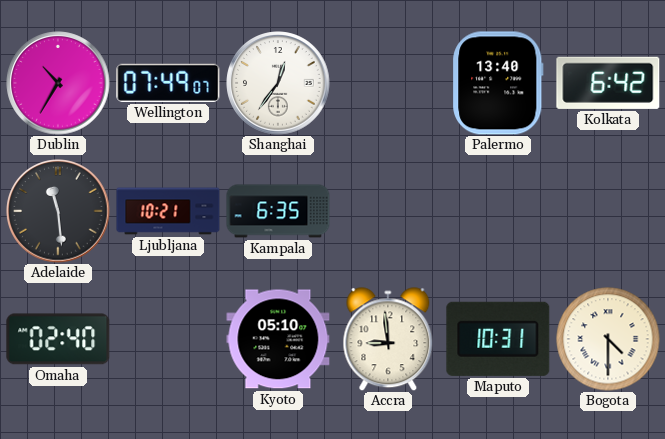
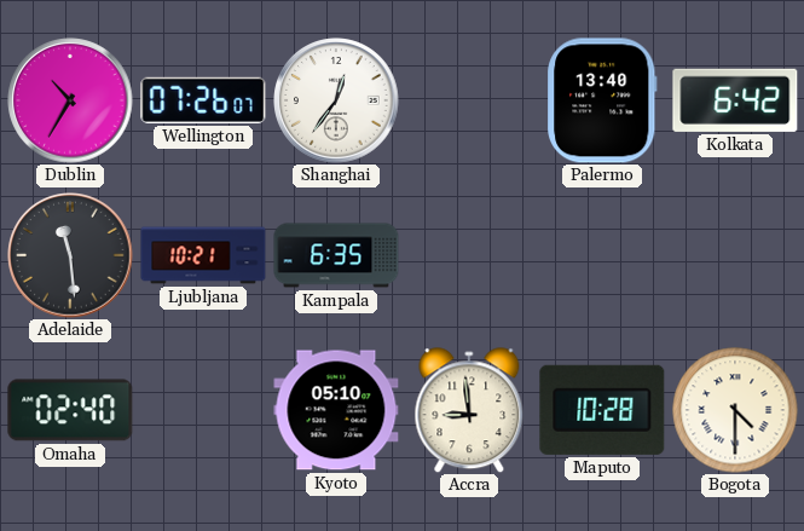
Wellington: 07:49 -> 07:26 (203, 100)
Maputo: 10:31 -> 10:28 (602, 410)
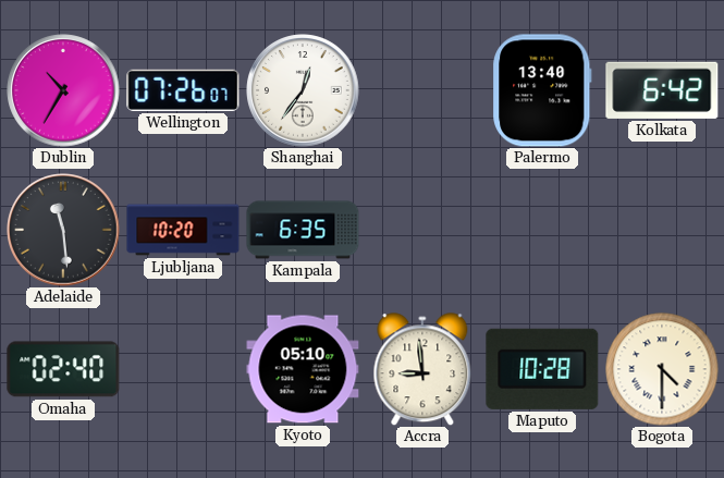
Ljubljana: 10:21 -> 10:20 (183, 230)
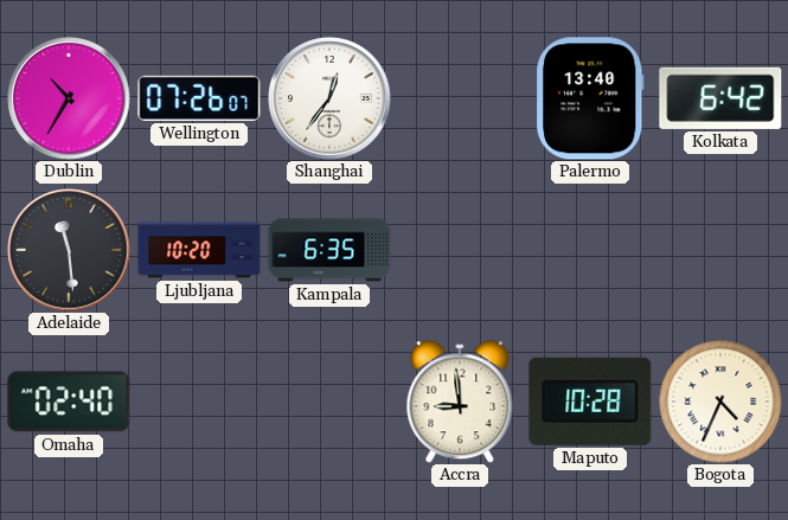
Kyoto: 05:10 -> none (303, 369)
Bogota: 4:30 -> 4:34 (720, 402)
